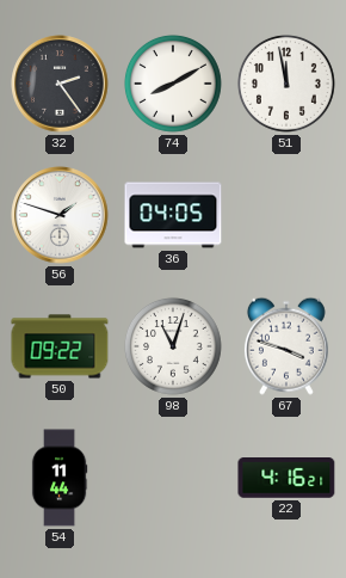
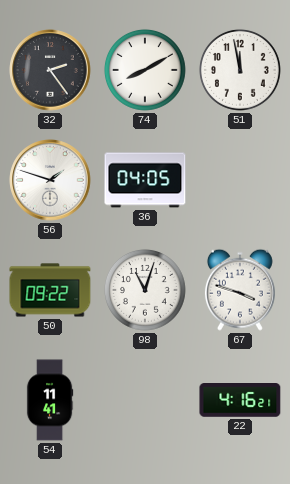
54: 11:44 -> 11:41 (50, 400)
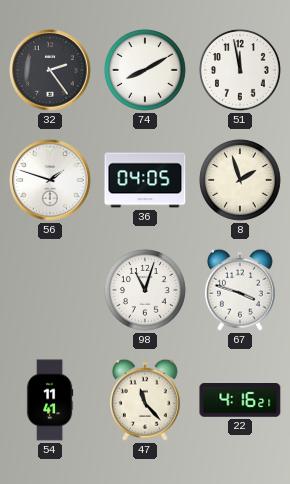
8: none -> 1:57 (240, 180)
50: 09:22 -> none (50, 290)
47: none -> 11:23 (145, 400)
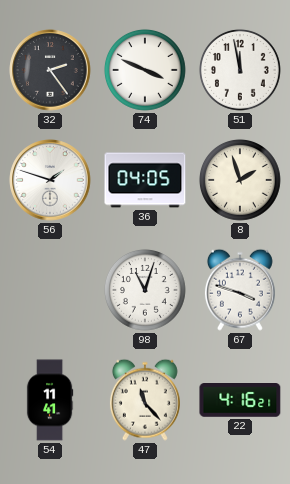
74: 8:10 -> 3:49 (145, 70)
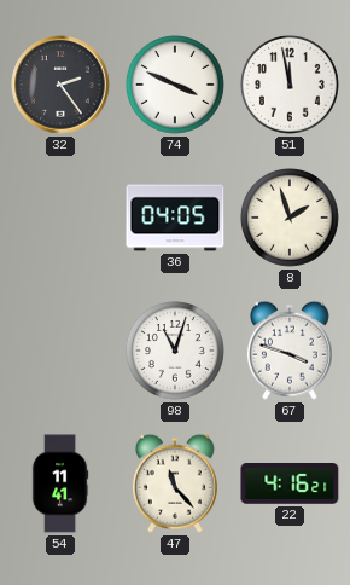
56: 1:48 -> none (50, 180)
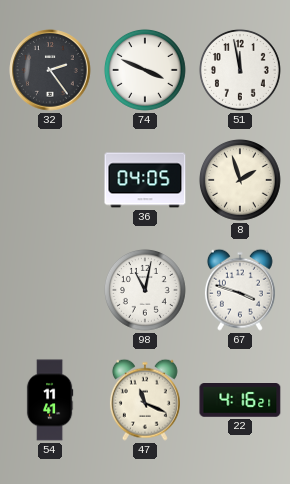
98: 11:03 -> 11:02 (145, 290)
47: 11:23 -> 11:19 (145, 400)
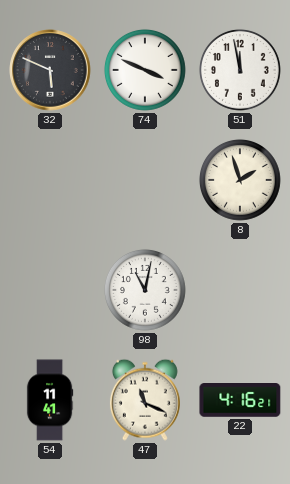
32: 2:24 -> 5:49 (50, 70)
36: 04:05 -> none (145, 180)
67: 3:48 -> none (240, 290)
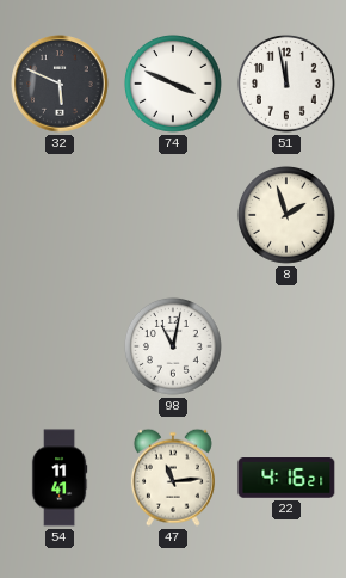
47: 11:19 -> 11:14 (173, 478)
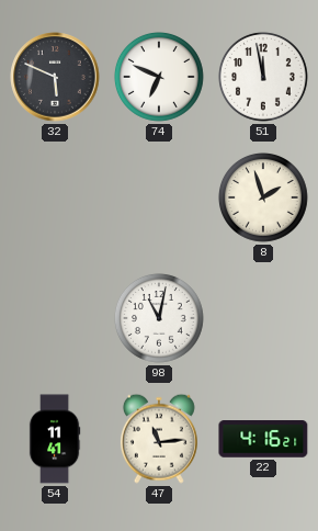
74: 3:49 -> 6:49 (159, 77)
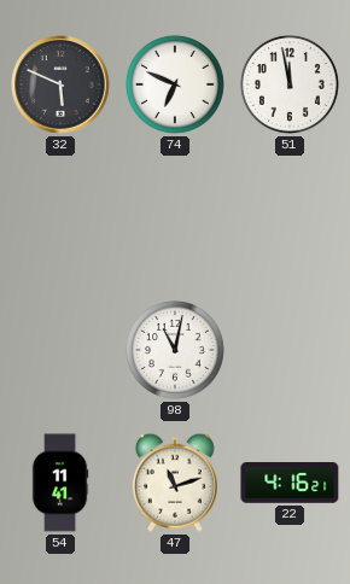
8: 1:57 -> none (263, 197)
47: 11:14 -> 11:12 (175, 483)
